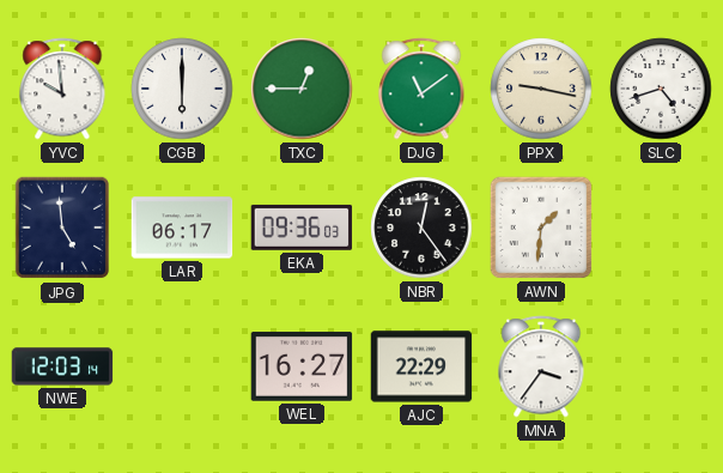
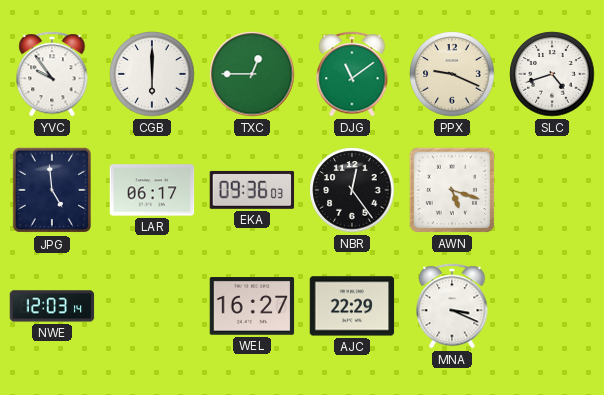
YVC: 9:59 -> 9:54 (52, 74)
PPX: 9:17 -> 9:19 (452, 74)
AWN: 1:31 -> 5:18 (452, 190)
MNA: 3:36 -> 3:19 (452, 306)
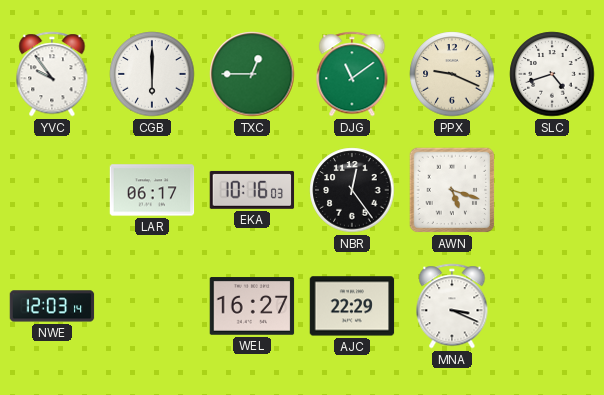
JPG: 4:59 -> none (51, 190)
EKA: 09:36 -> 10:16 (252, 190)
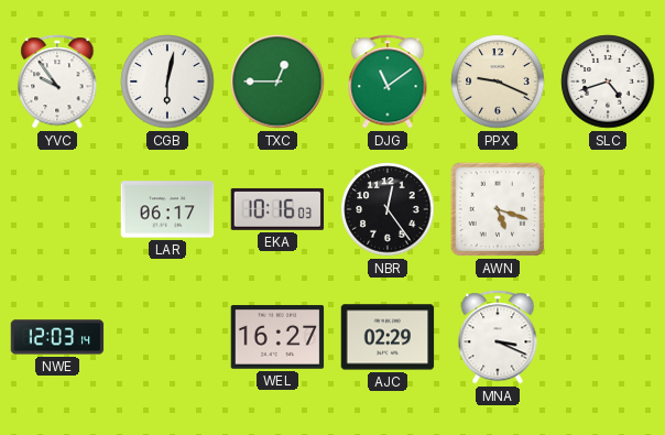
CGB: 6:00 -> 6:02 (167, 81)
AJC: 22:29 -> 02:29 (388, 337)
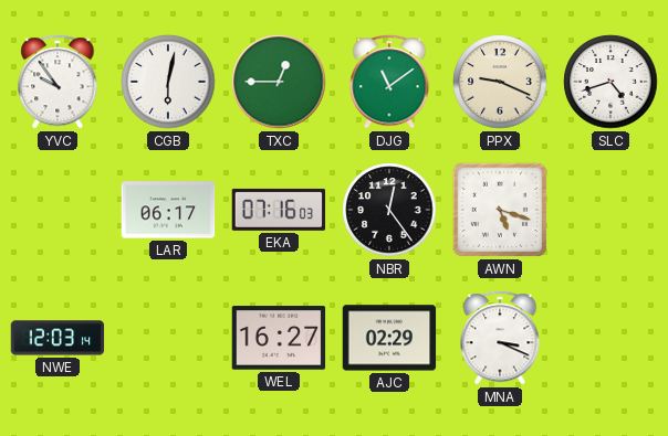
EKA: 10:16 -> 07:16 (279, 210)
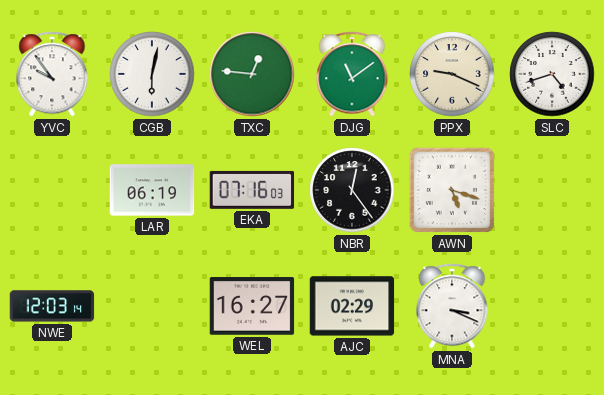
TXC: 12:45 -> 12:46 (252, 74)
LAR: 06:17 -> 06:19 (152, 190)
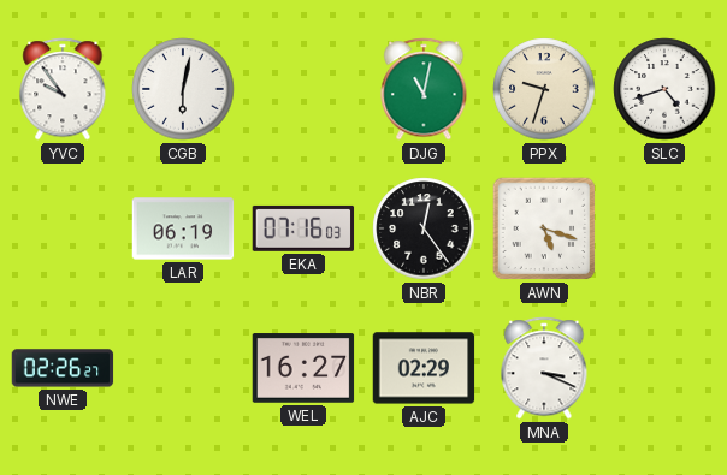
TXC: 12:46 -> none (252, 74)
DJG: 11:09 -> 11:02 (424, 89)
PPX: 9:19 -> 9:33 (544, 89)
NWE: 12:03 -> 02:26 (63, 368)
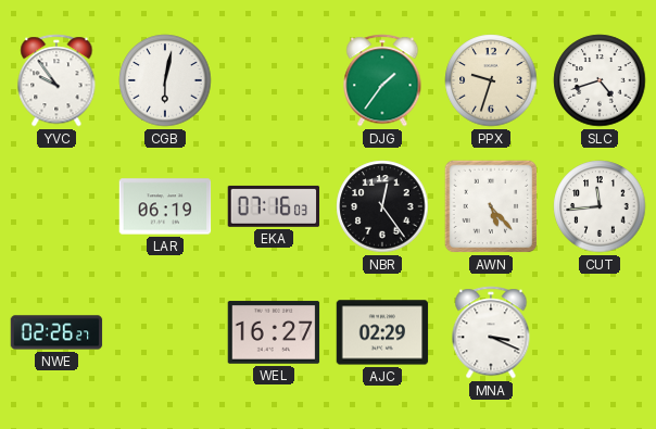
DJG: 11:02 -> 1:36 (382, 80)
AWN: 5:18 -> 5:23 (491, 206)
CUT: none -> 11:44 (600, 206)
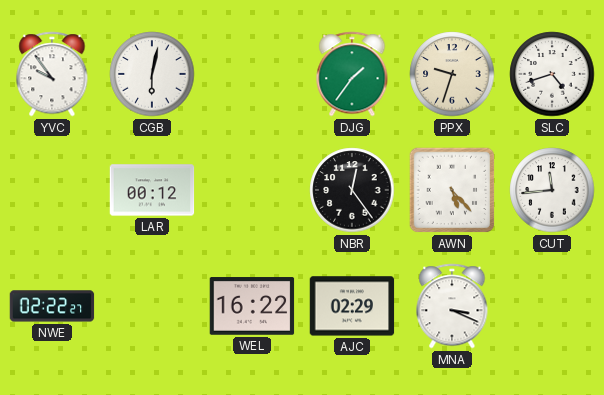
LAR: 06:19 -> 00:12 (152, 190)
EKA: 07:16 -> none (274, 206)
NWE: 02:26 -> 02:22 (52, 306)
WEL: 16:27 -> 16:22 (252, 306)
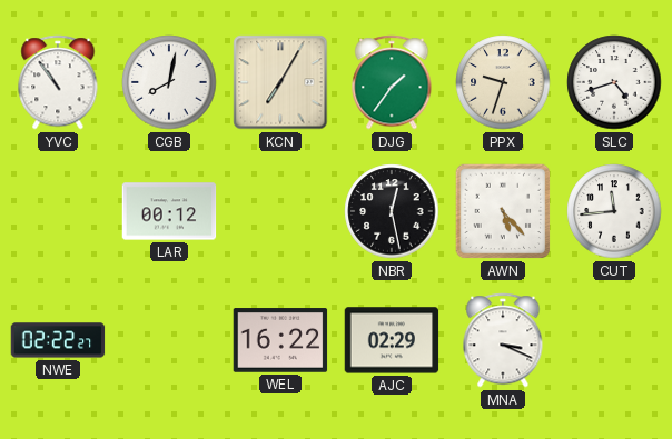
YVC: 9:54 -> 10:54 (58, 82)
CGB: 6:02 -> 8:02 (169, 82)
KCN: none -> 7:05 (280, 82)
NBR: 12:24 -> 12:28 (392, 211)
